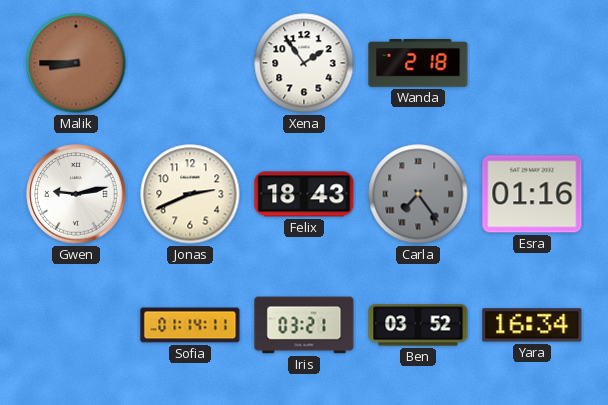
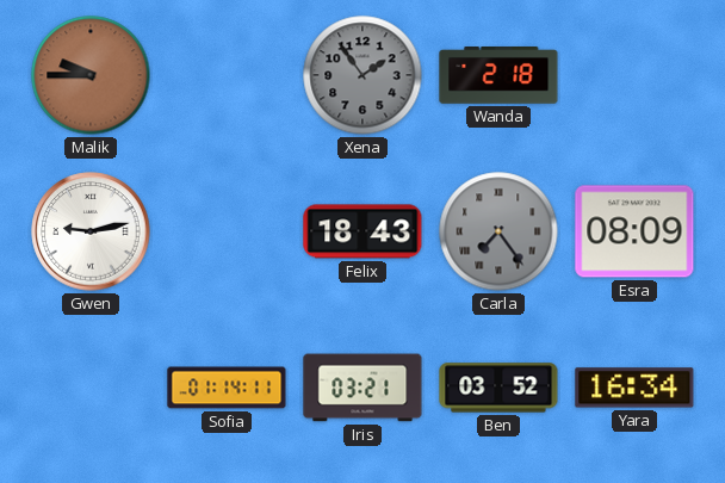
Malik: 8:45 -> 9:45 (91, 75)
Xena dial: white -> grey (362, 75)
Jonas: 2:41 -> none (190, 194)
Esra: 01:16 -> 08:09 (634, 231)
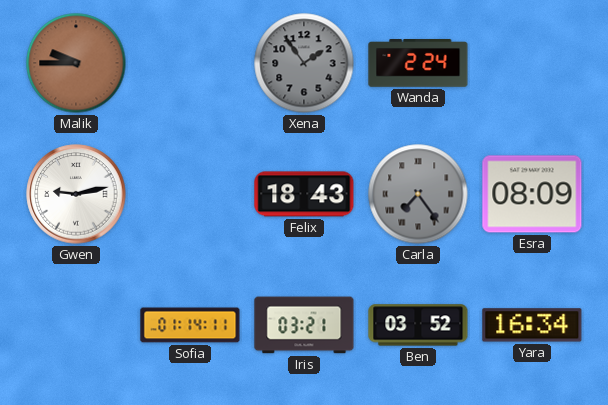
Wanda: 2:18 -> 2:24 (418, 63)
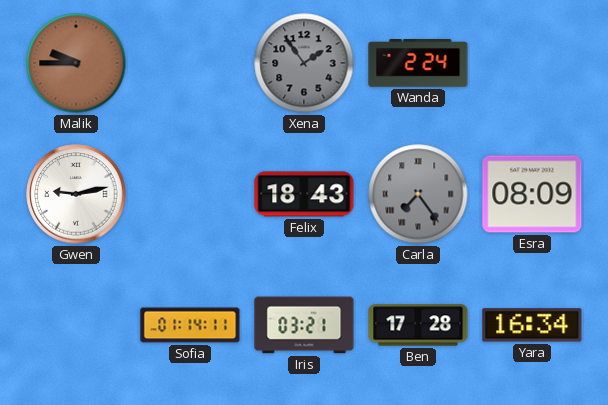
Ben: 03:52 -> 17:28 (418, 325)
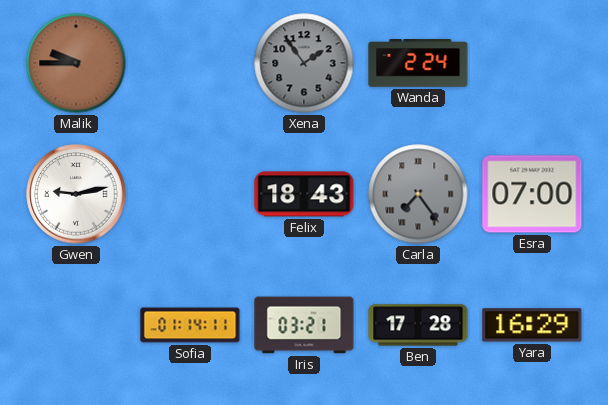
Esra: 08:09 -> 07:00 (532, 194)
Yara: 16:34 -> 16:29 (532, 325)
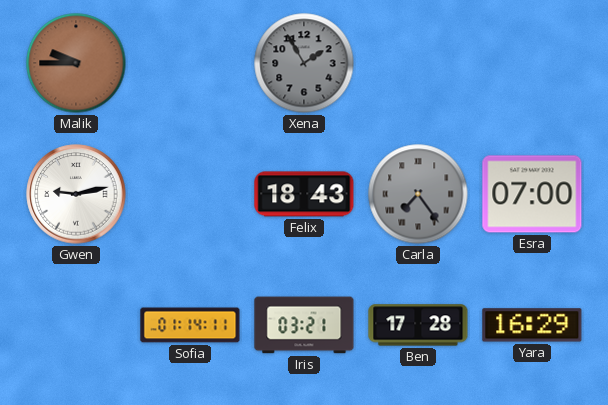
Xena: 1:54 -> 1:55 (304, 63)
Wanda: 2:24 -> none (418, 63)
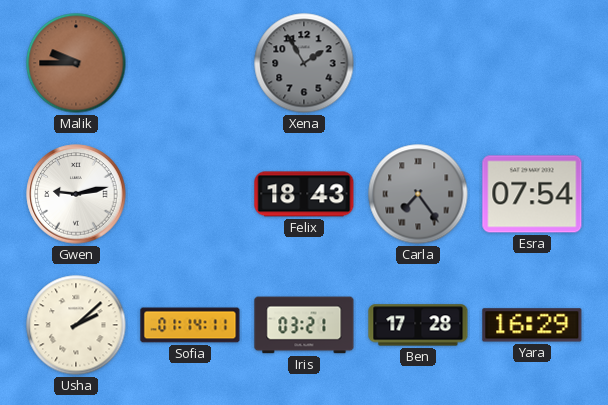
Esra: 07:00 -> 07:54 (532, 194)
Usha: none -> 2:08 (76, 325)
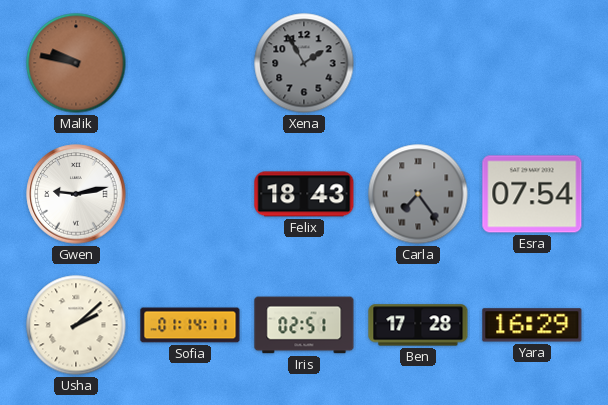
Malik: 9:45 -> 9:47 (76, 63)
Iris: 03:21 -> 02:51 (304, 325)
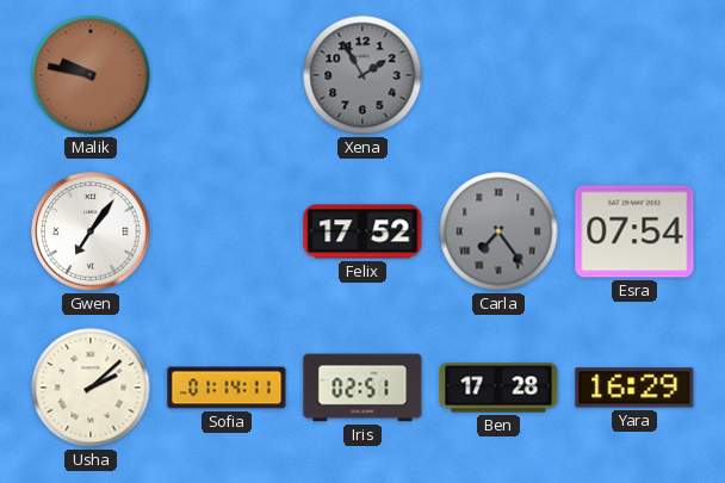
Gwen: 9:13 -> 7:06 (91, 231)
Felix: 18:43 -> 17:52 (362, 231)
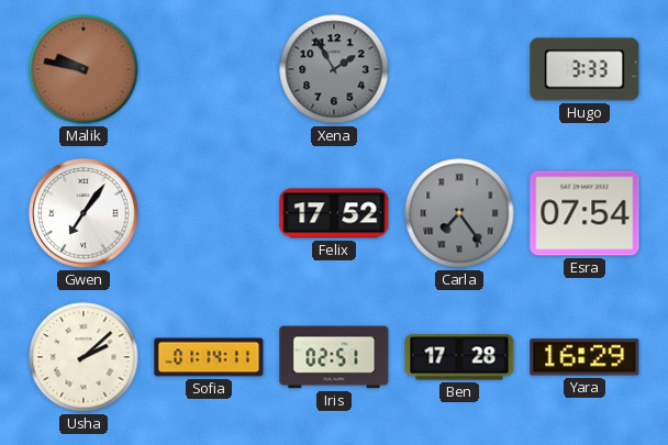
Hugo: none -> 3:33 (584, 69)
